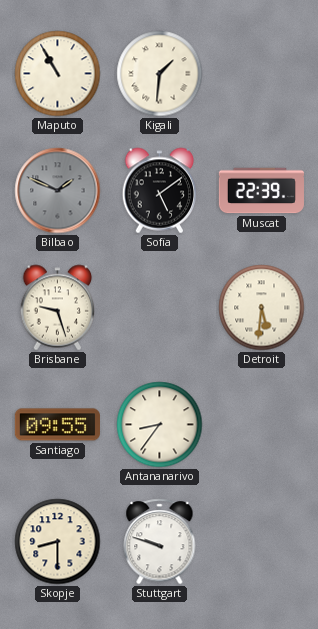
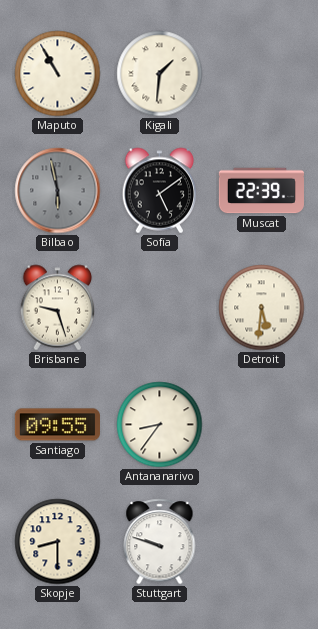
Bilbao: 1:49 -> 5:58 (58, 191)
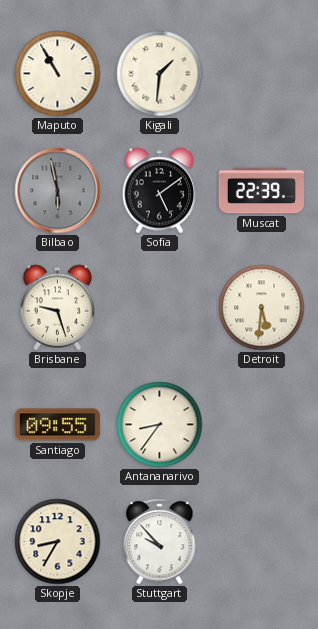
Skopje: 8:30 -> 8:35 (58, 542)
Stuttgart: 9:48 -> 9:53 (160, 542)
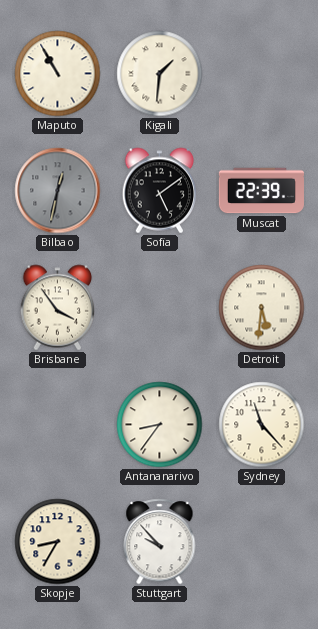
Bilbao: 5:58 -> 12:32 (58, 191)
Brisbane: 9:27 -> 3:54 (58, 308)
Santiago: 09:55 -> none (57, 425)
Sydney: none -> 11:23 (262, 425)
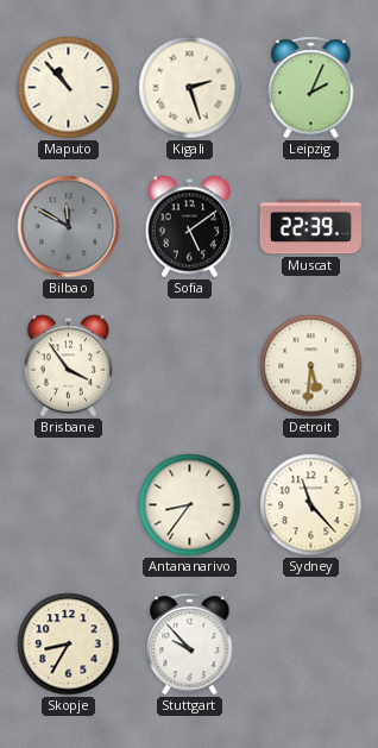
Maputo: 10:55 -> 10:53 (69, 88)
Kigali: 1:31 -> 2:27 (190, 88)
Leipzig: none -> 2:04 (311, 88)
Bilbao: 12:32 -> 11:50 (69, 227)
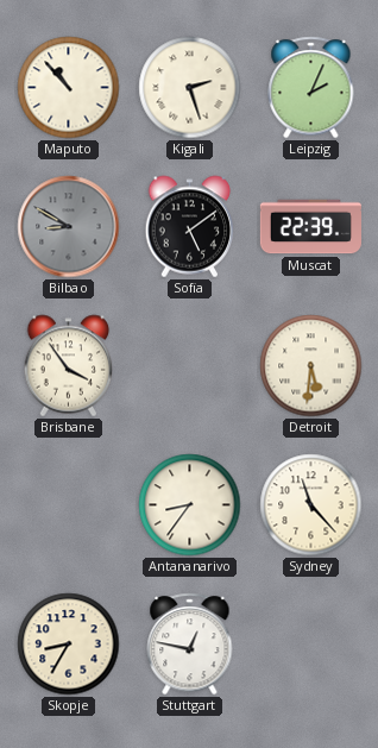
Bilbao: 11:50 -> 8:50 (69, 227)
Stuttgart: 9:53 -> 12:47 (190, 645)
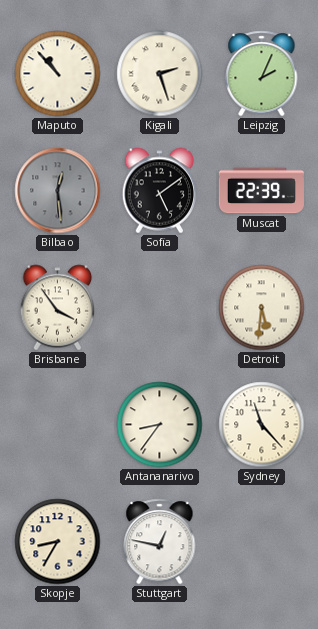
Bilbao: 8:50 -> 12:29 (58, 191)
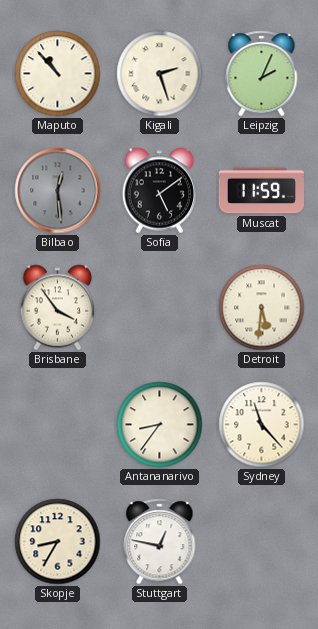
Muscat: 22:39 -> 11:59 (261, 191)
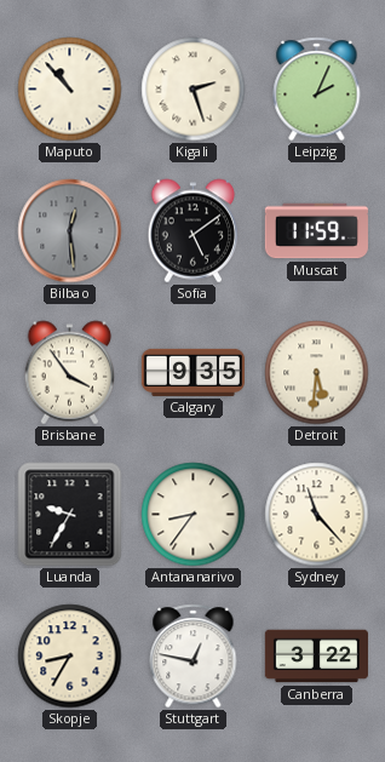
Calgary: none -> 9:35 (192, 372)
Luanda: none -> 9:35 (70, 515)
Canberra: none -> 3:22 (316, 657)
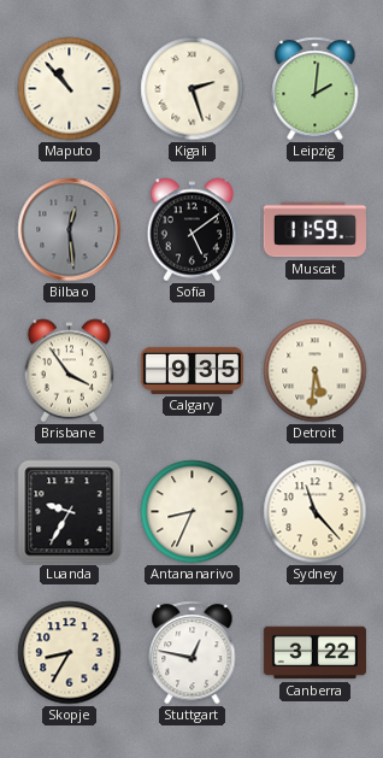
Leipzig: 2:04 -> 2:01 (316, 89)
Antananarivo: 8:36 -> 8:34 (193, 512)
